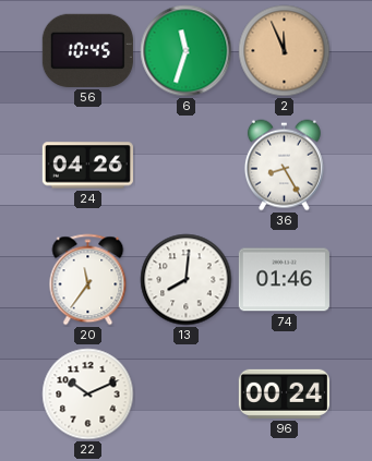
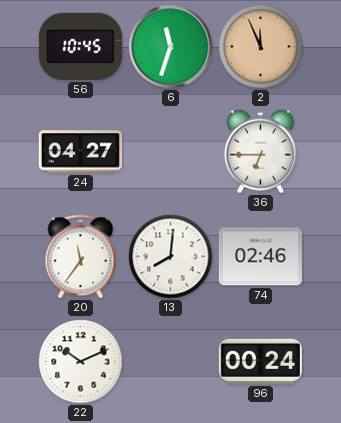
24: 04:26 -> 04:27 (80, 152)
36: 8:25 -> 6:45 (260, 152)
74: 01:46 -> 02:46 (260, 257)
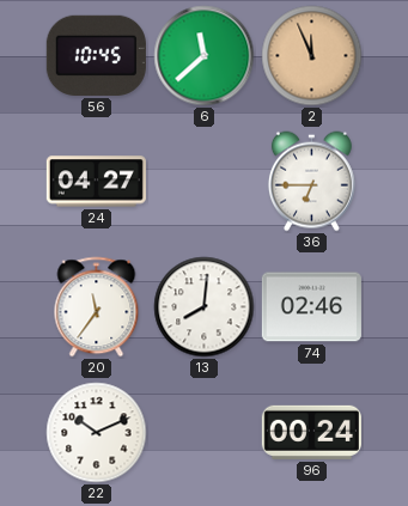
6: 11:33 -> 11:38 (205, 56)
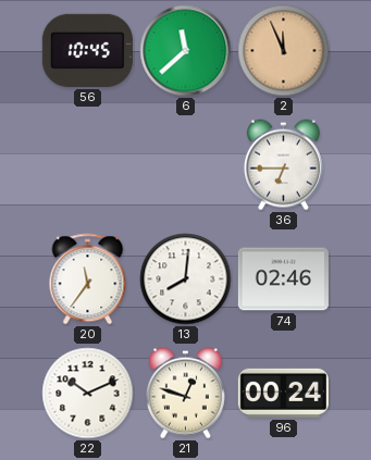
24: 04:27 -> none (96, 182)
21: none -> 12:48 (185, 394)
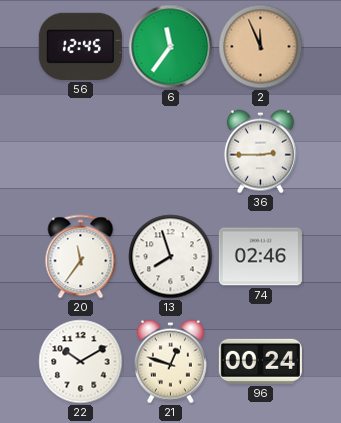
56: 10:45 -> 12:45 (80, 46)
6: 11:38 -> 11:36 (171, 47)
36: 6:45 -> 2:45 (260, 152)
13: 8:01 -> 7:57 (171, 257)
22: 10:11 -> 10:10 (81, 362)
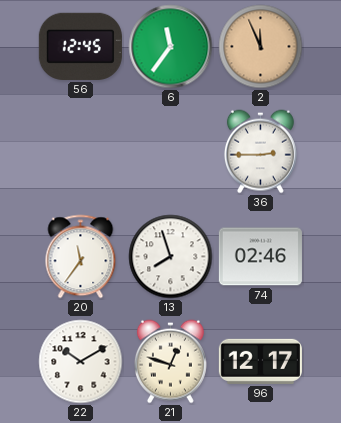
96: 00:24 -> 12:17 (260, 361)
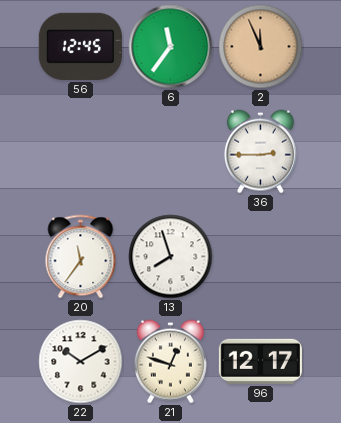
74: 02:46 -> none (260, 257)
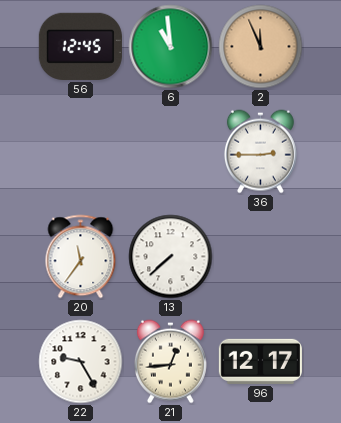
6: 11:36 -> 10:59 (171, 47)
13: 7:57 -> 7:38 (171, 257)
22: 10:10 -> 9:25 (81, 362)
21: 12:48 -> 12:44 (170, 362)
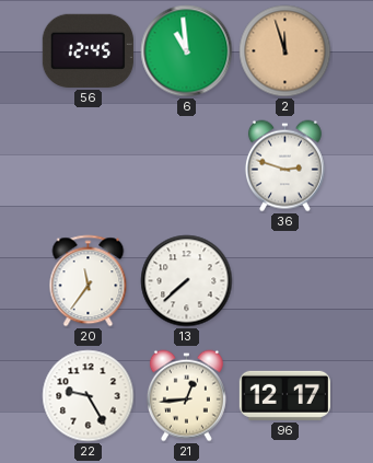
2: 11:56 -> 11:57 (285, 51)
36: 2:45 -> 2:48 (284, 166)
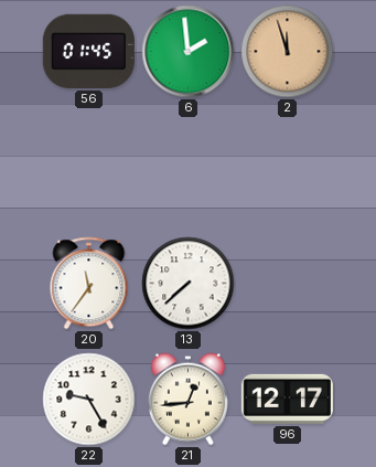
56: 12:45 -> 01:45 (88, 51)
6: 10:59 -> 1:59 (189, 52)
36: 2:48 -> none (284, 166)
